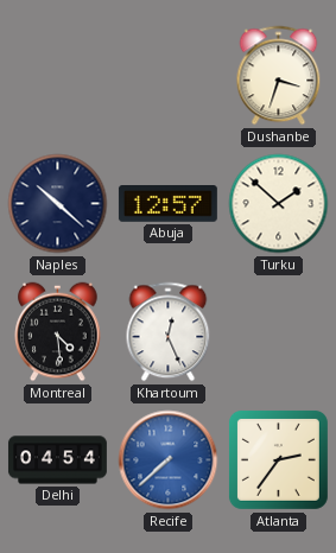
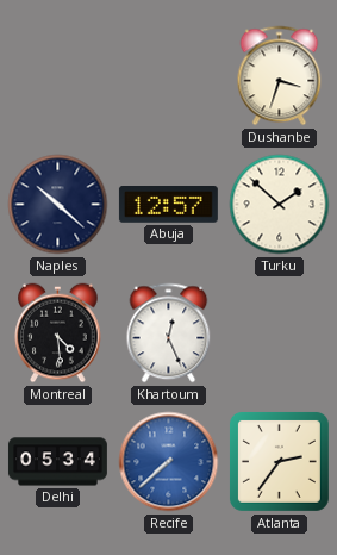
Delhi: 04:54 -> 05:34 (57, 462)
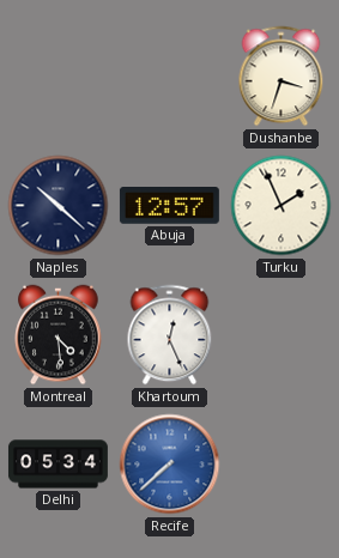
Turku: 1:52 -> 1:56 (282, 206)
Atlanta: 2:36 -> none (279, 461)
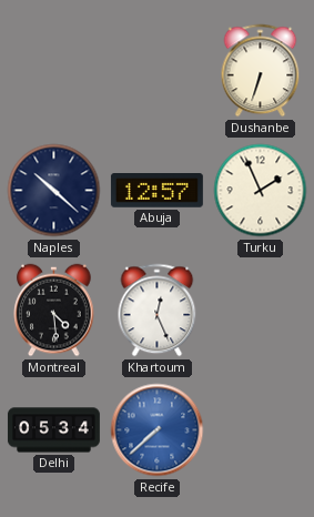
Dushanbe: 3:33 -> 6:33 (261, 71)
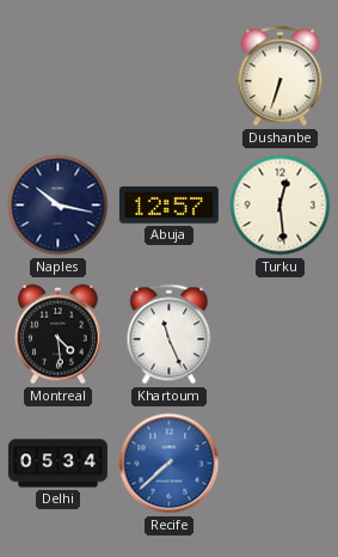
Naples: 10:22 -> 10:17 (59, 206)
Turku: 1:56 -> 12:29 (281, 206)
Khartoum: 12:26 -> 11:26 (170, 335)
